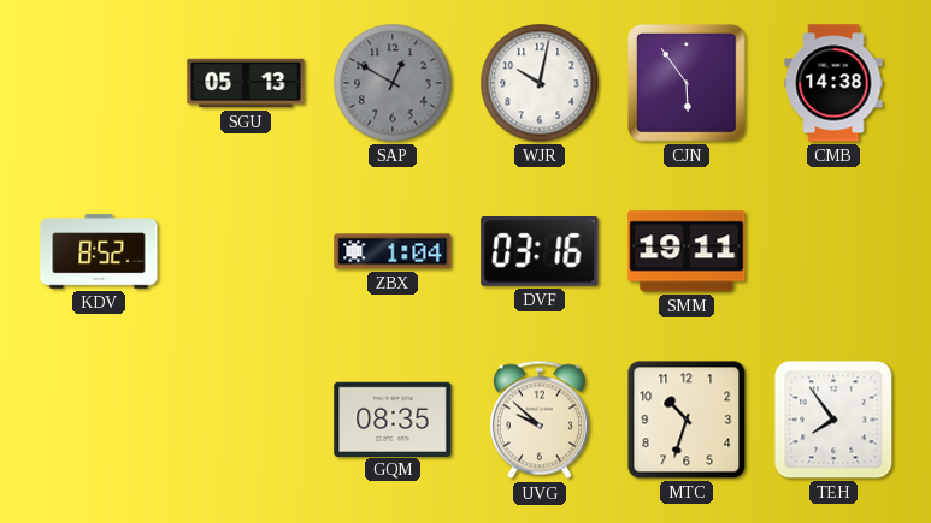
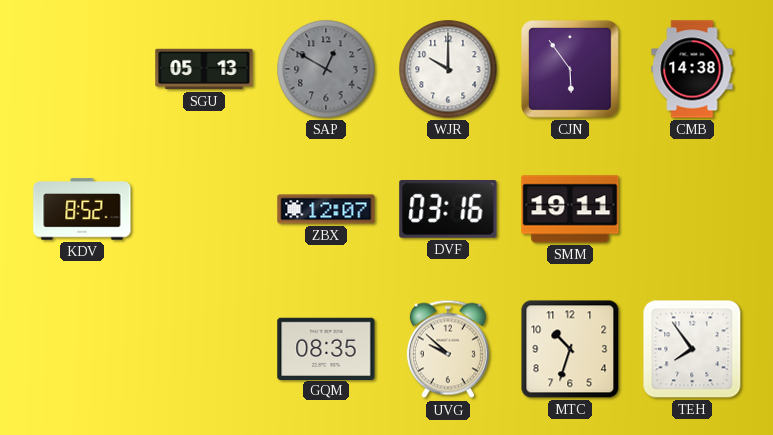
WJR: 10:02 -> 10:00 (448, 69)
ZBX: 1:04 -> 12:07 (326, 209)
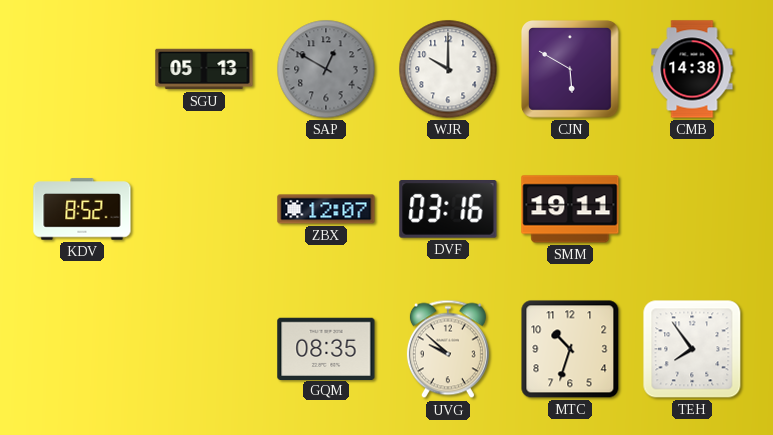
CJN: 5:54 -> 5:50 (571, 70)
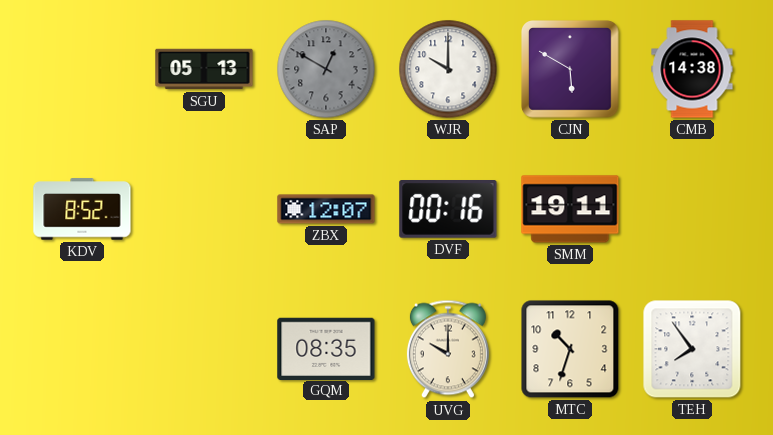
DVF: 03:16 -> 00:16 (448, 209)
UVG: 9:52 -> 10:00 (448, 349)
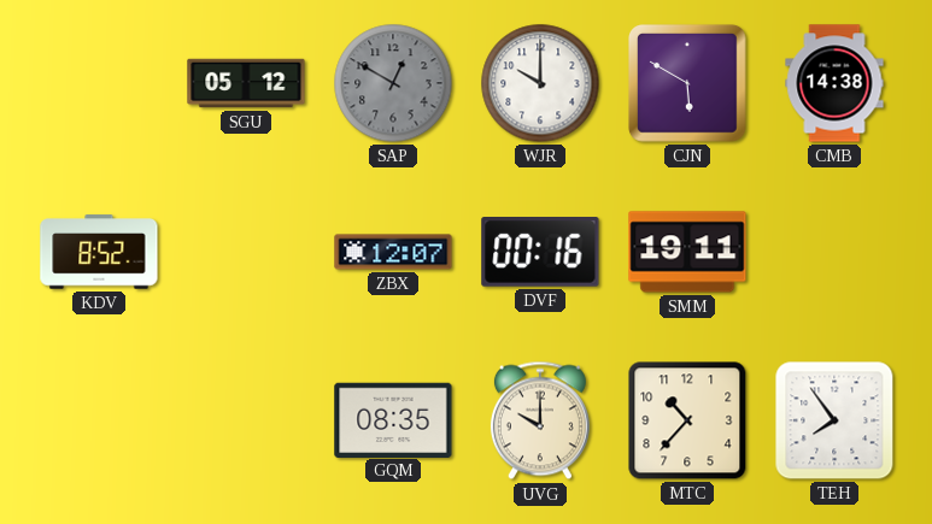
SGU: 05:13 -> 05:12 (246, 83)
MTC: 10:33 -> 10:37 (687, 420)
